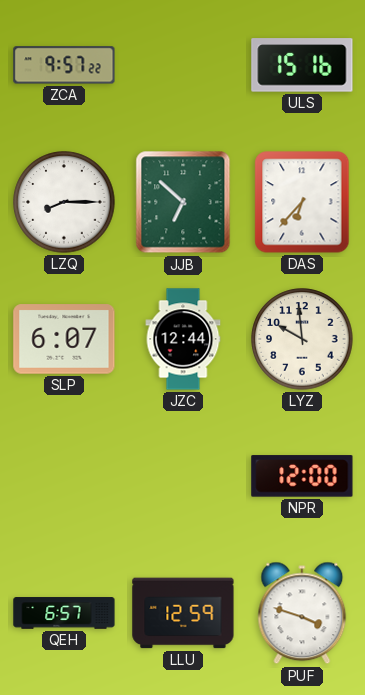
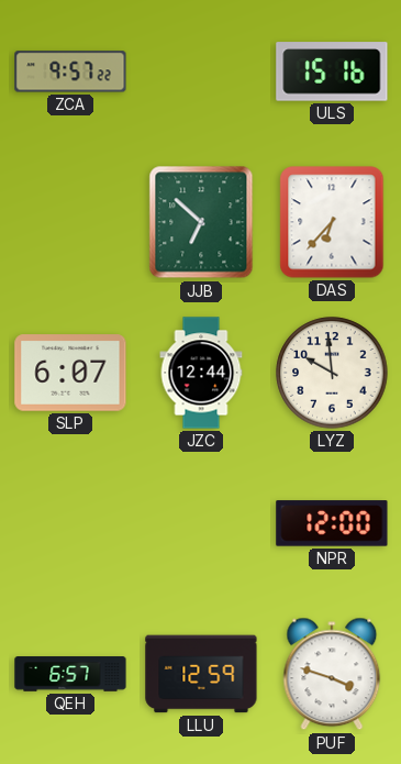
LZQ: 8:15 -> none (64, 202)
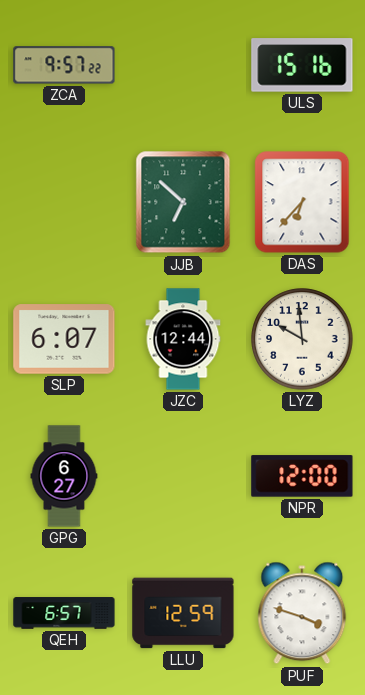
GPG: none -> 6:27 (64, 476)
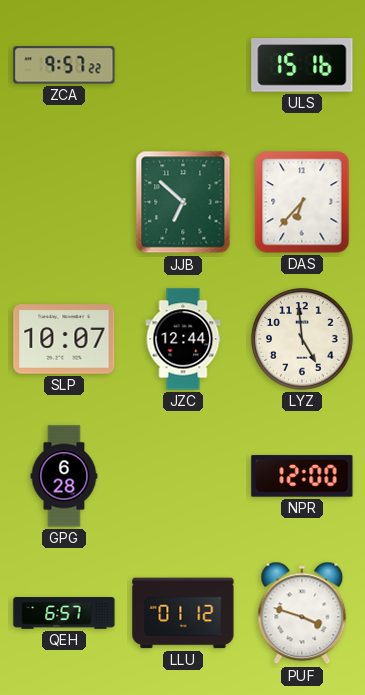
SLP: 6:07 -> 10:07 (64, 339)
LYZ: 9:59 -> 4:59 (302, 339)
GPG: 6:27 -> 6:28 (64, 476)
LLU: 12:59 -> 01:12 (183, 613)
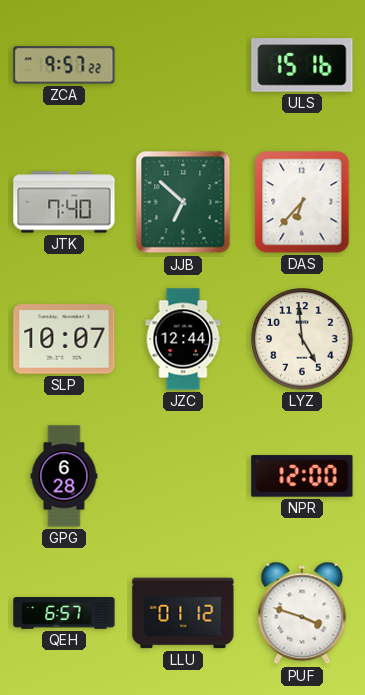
JTK: none -> 7:40 (64, 202)
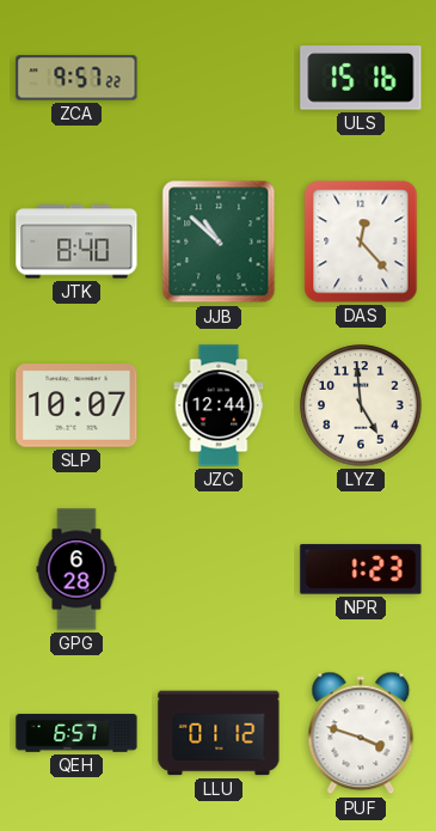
JTK: 7:40 -> 8:40 (76, 242)
JJB: 6:52 -> 10:52 (219, 242)
DAS: 6:37 -> 12:23 (361, 242)
NPR: 12:00 -> 1:23 (361, 569)
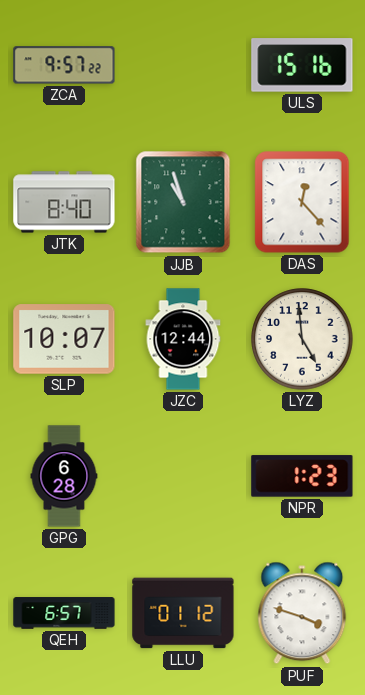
JJB: 10:52 -> 10:57 (183, 202)
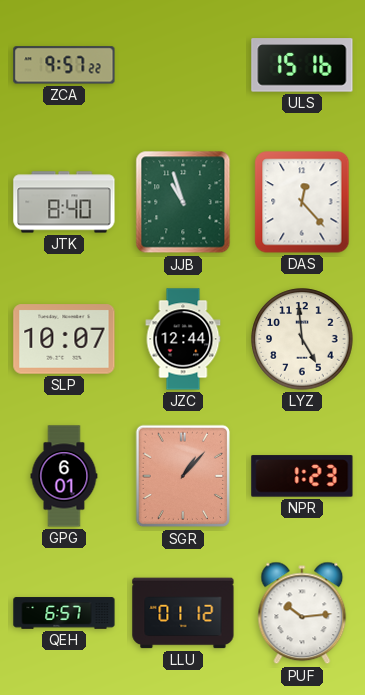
GPG: 6:28 -> 6:01 (64, 476)
SGR: none -> 1:07 (183, 476)
PUF: 3:48 -> 10:14 (302, 613)
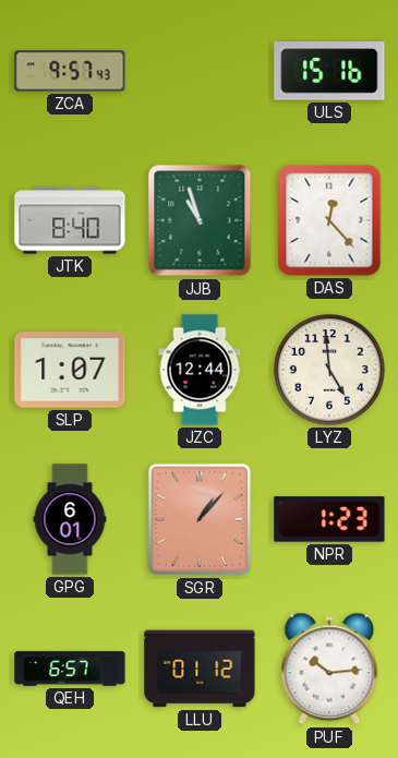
ZCA: 9:57:22 -> 9:57:43 (70, 71)
SLP: 10:07 -> 1:07 (70, 370)
